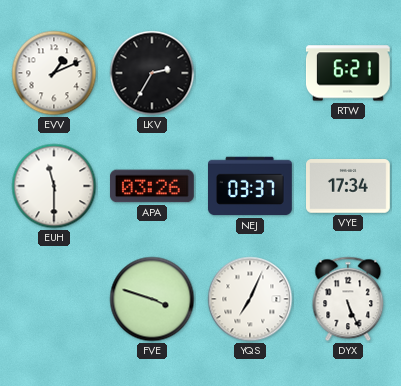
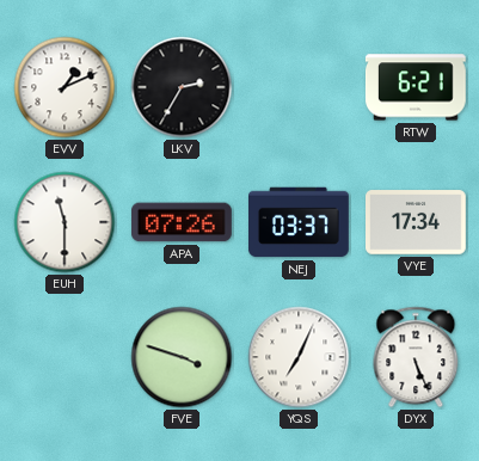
APA: 03:26 -> 07:26 (183, 222)
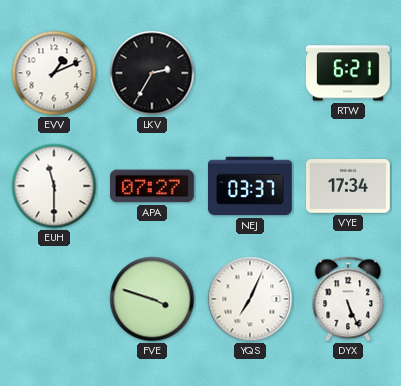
APA: 07:26 -> 07:27 (153, 186)
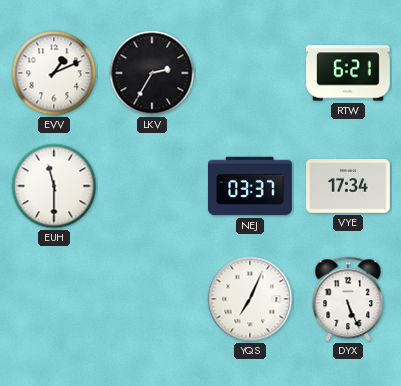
APA: 07:27 -> none (153, 186)
FVE: 3:48 -> none (152, 299)
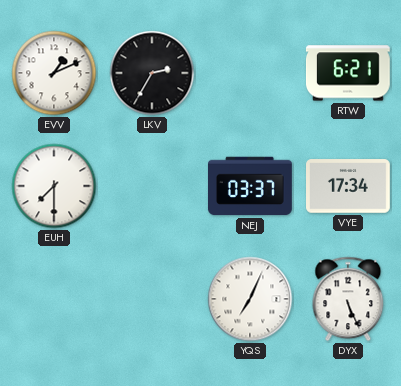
EUH: 11:30 -> 7:30 (54, 186)
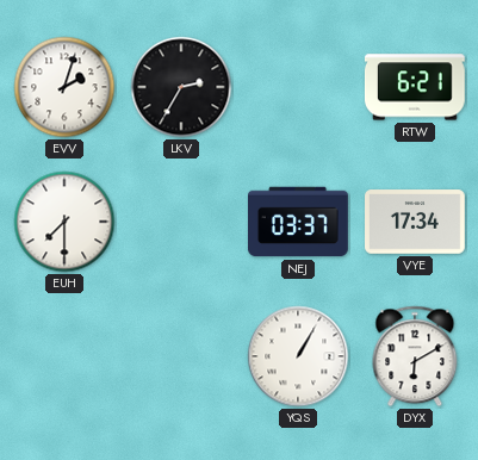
EVV: 1:11 -> 2:03 (64, 87)
YQS: 7:04 -> 1:05 (298, 356)
DYX: 5:26 -> 6:10 (415, 356)
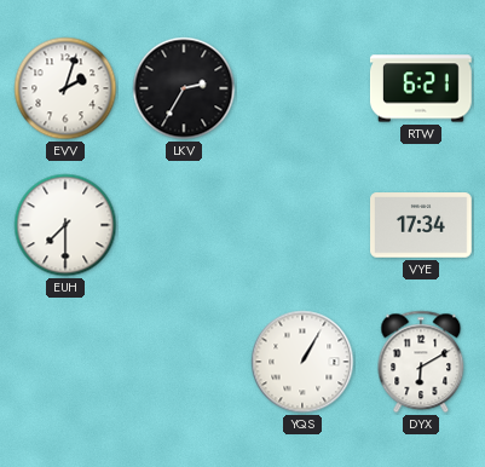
NEJ: 03:37 -> none (299, 222)
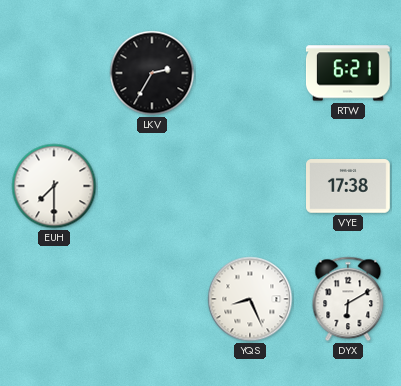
EVV: 2:03 -> none (65, 88)
VYE: 17:34 -> 17:38 (349, 186)
YQS: 1:05 -> 8:26 (250, 299)
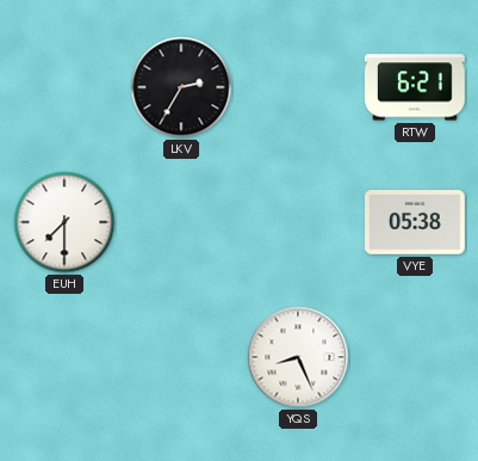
VYE: 17:38 -> 05:38 (416, 222)
DYX: 6:10 -> none (348, 299)
